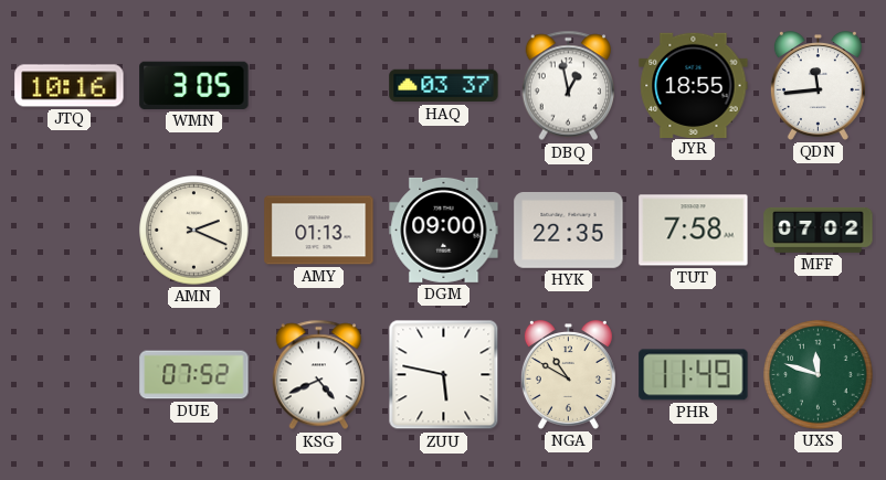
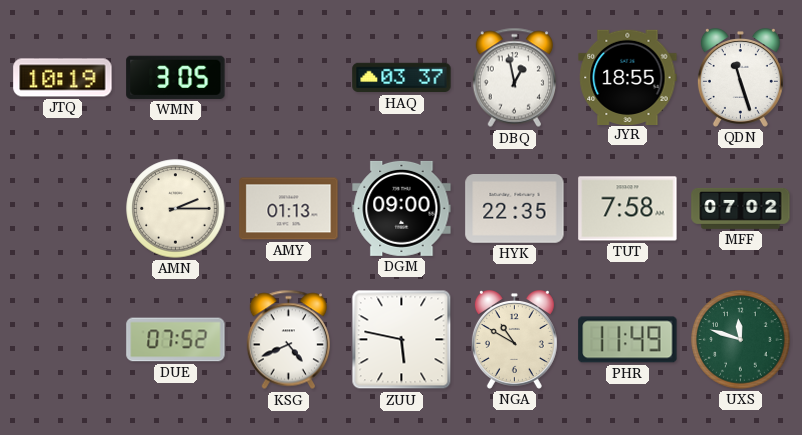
JTQ: 10:16 -> 10:19 (63, 78)
QDN: 11:44 -> 11:27 (740, 78)
AMN: 2:19 -> 2:15 (176, 209)
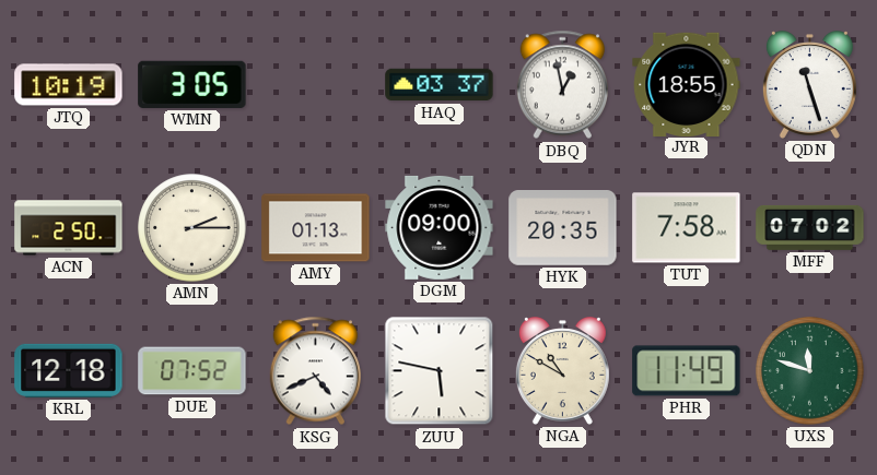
ACN: none -> 2:50 (69, 228)
HYK: 22:35 -> 20:35 (563, 228)
KRL: none -> 12:18 (69, 370)
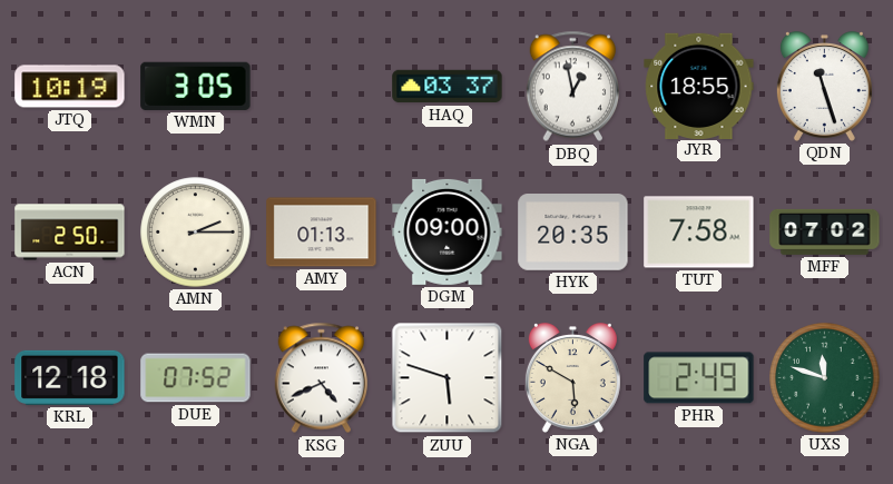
ZUU: 5:47 -> 5:48 (448, 378)
NGA: 10:50 -> 5:50 (572, 378)
PHR: 11:49 -> 2:49 (699, 378)
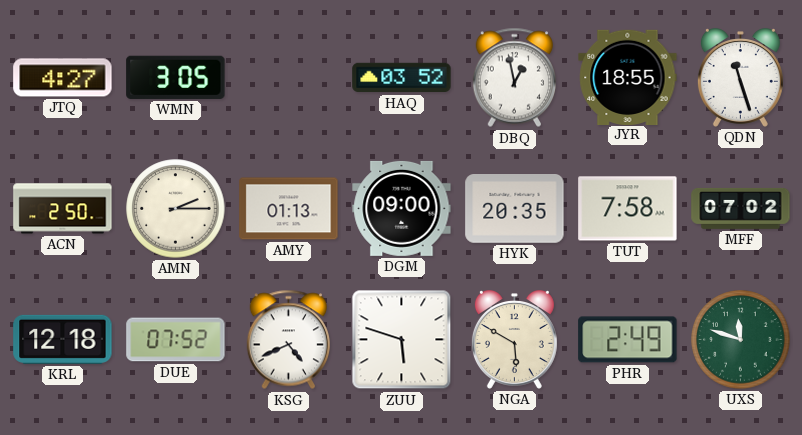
JTQ: 10:19 -> 4:27 (63, 78)
HAQ: 03:37 -> 03:52 (402, 78)
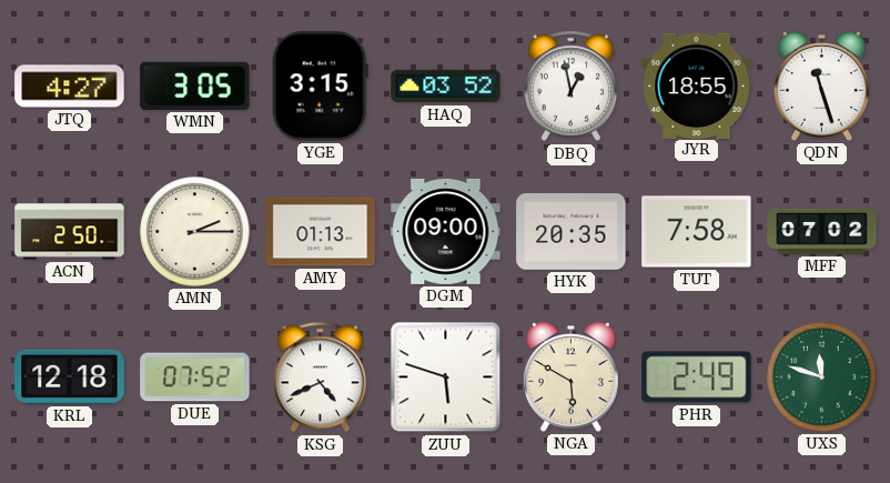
YGE: none -> 3:15 (320, 87)
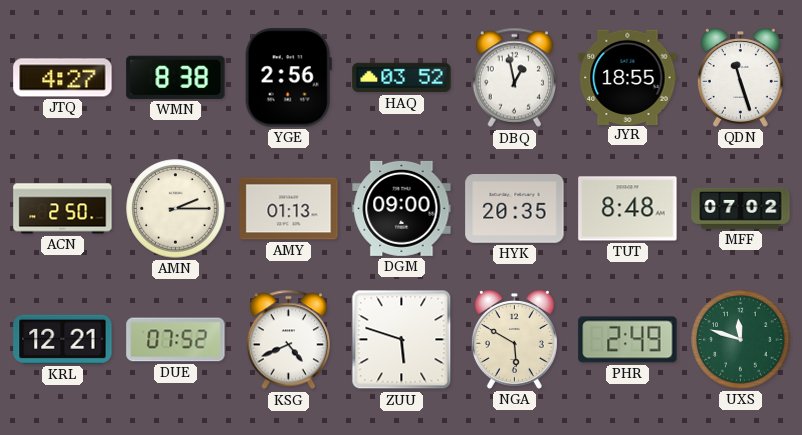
WMN: 3:05 -> 8:38 (176, 77)
YGE: 3:15 -> 2:56 (288, 78)
TUT: 7:58 -> 8:48 (628, 209)
KRL: 12:18 -> 12:21 (63, 339)
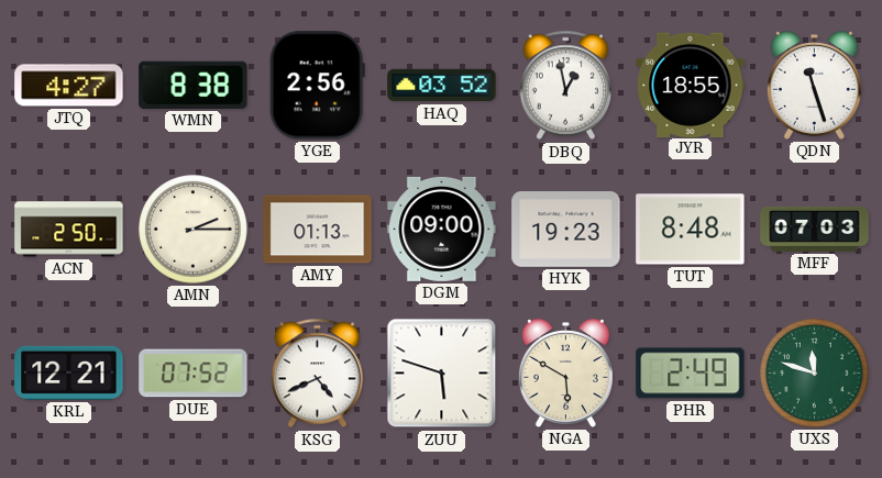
HYK: 20:35 -> 19:23 (566, 230)
MFF: 07:02 -> 07:03 (815, 229)
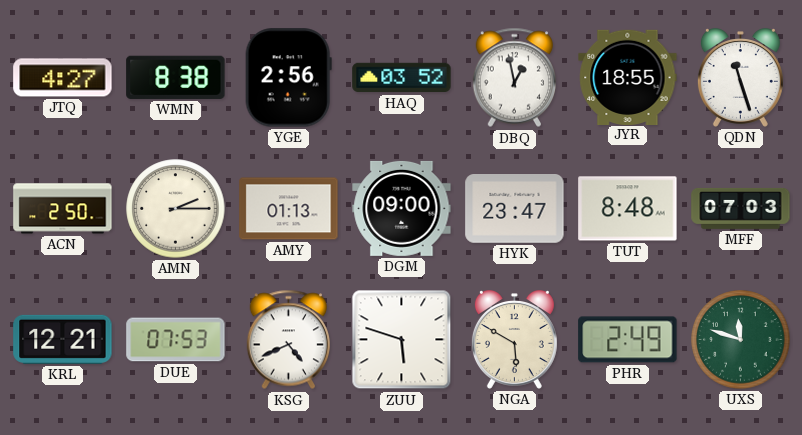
HYK: 19:23 -> 23:47 (515, 209)
DUE: 07:52 -> 07:53 (176, 340)
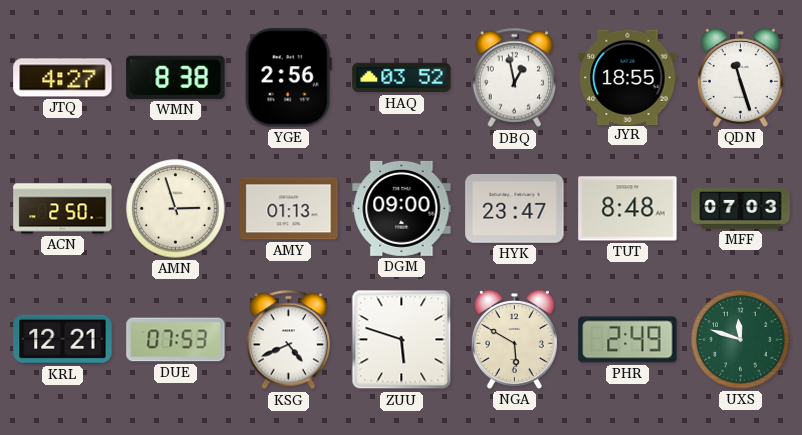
AMN: 2:15 -> 2:57 (176, 209)
